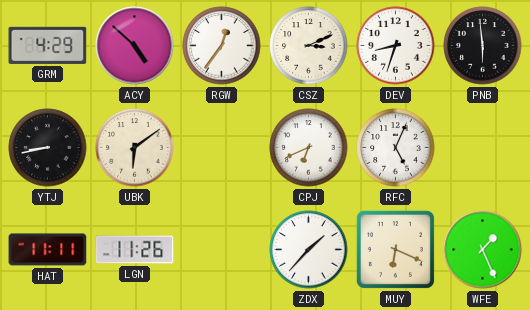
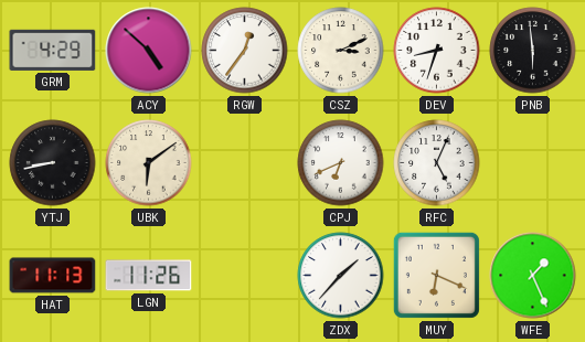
HAT: 11:11 -> 11:13 (53, 276)
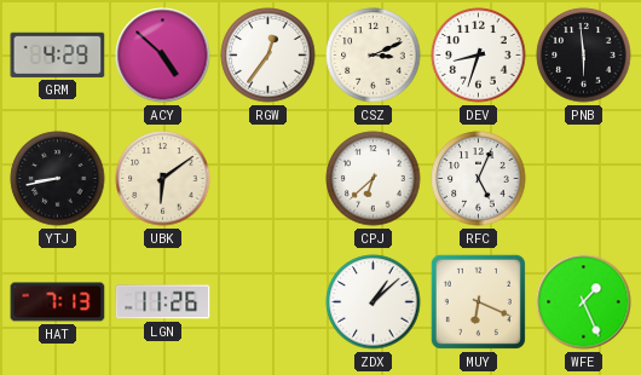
CPJ: 6:41 -> 6:38 (374, 179)
HAT: 11:13 -> 7:13 (58, 302)
ZDX: 1:37 -> 1:08 (374, 302)
